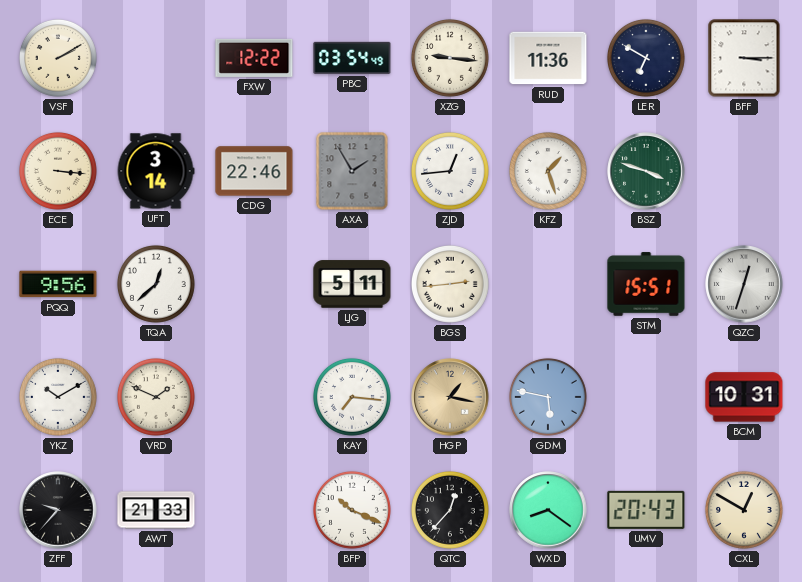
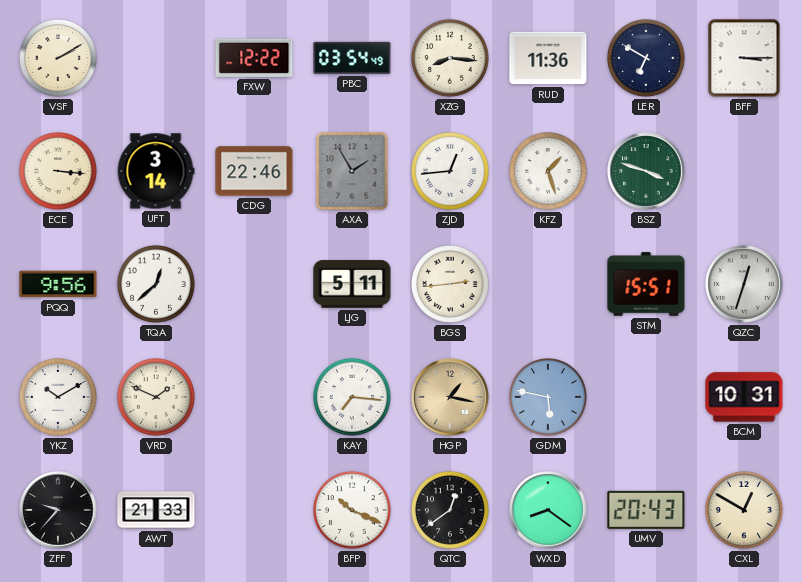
XZG: 9:16 -> 8:16 (450, 58)
QTC: 12:37 -> 12:39 (450, 510)
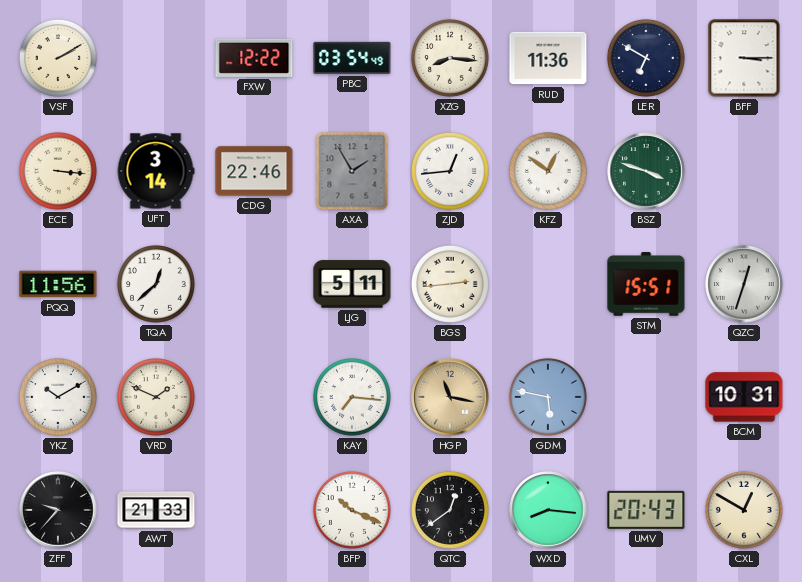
KFZ: 1:27 -> 12:51 (548, 171)
PQQ: 9:56 -> 11:56 (58, 284)
HGP: 1:17 -> 11:17 (450, 397)
WXD: 8:21 -> 8:16 (548, 510)
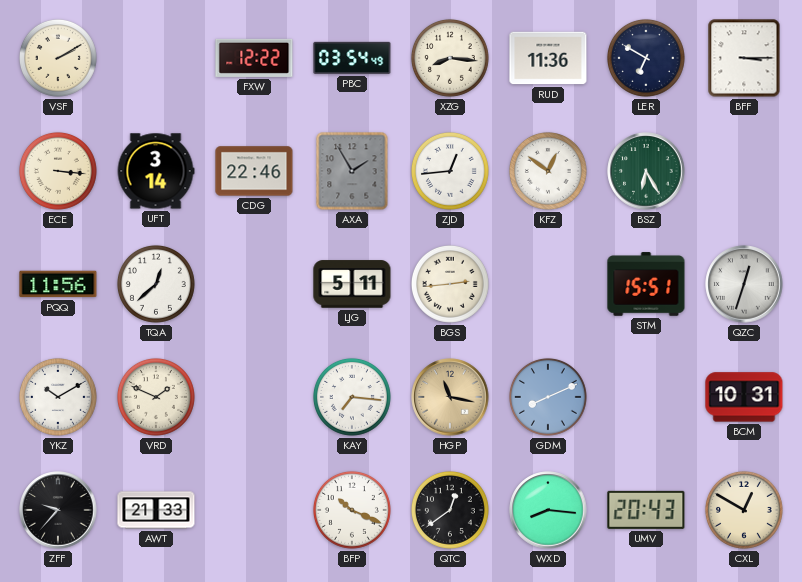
BSZ: 3:48 -> 6:25 (646, 171)
GDM: 5:47 -> 8:11 (548, 397)
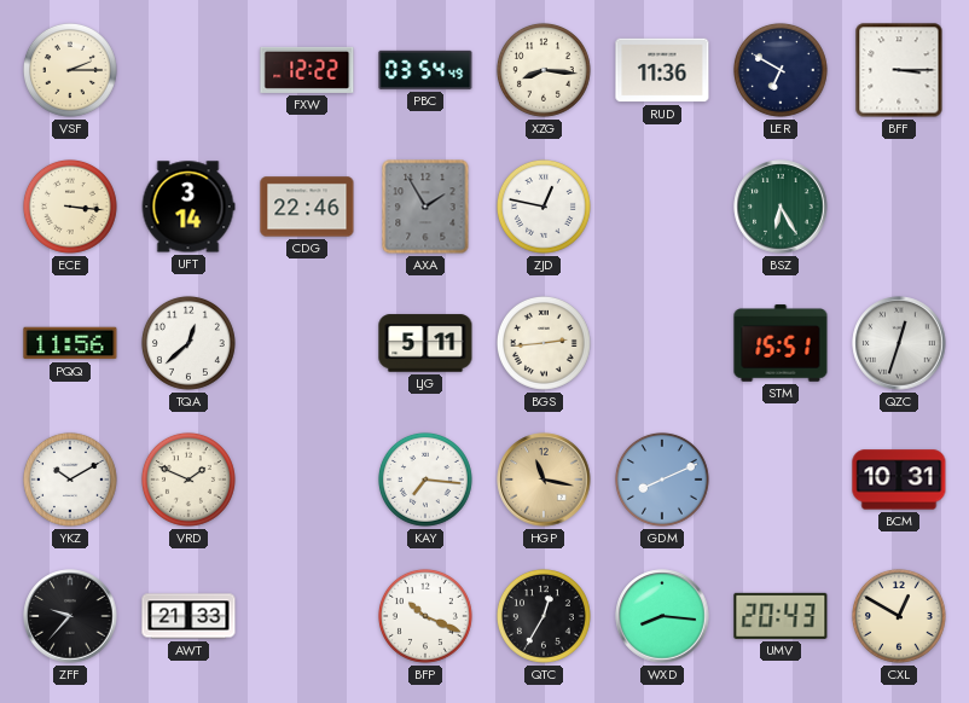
VSF: 2:10 -> 2:15 (70, 70)
ZJD: 12:44 -> 12:47 (544, 207)
KFZ: 12:51 -> none (548, 171)
QTC: 12:39 -> 12:35 (544, 616)
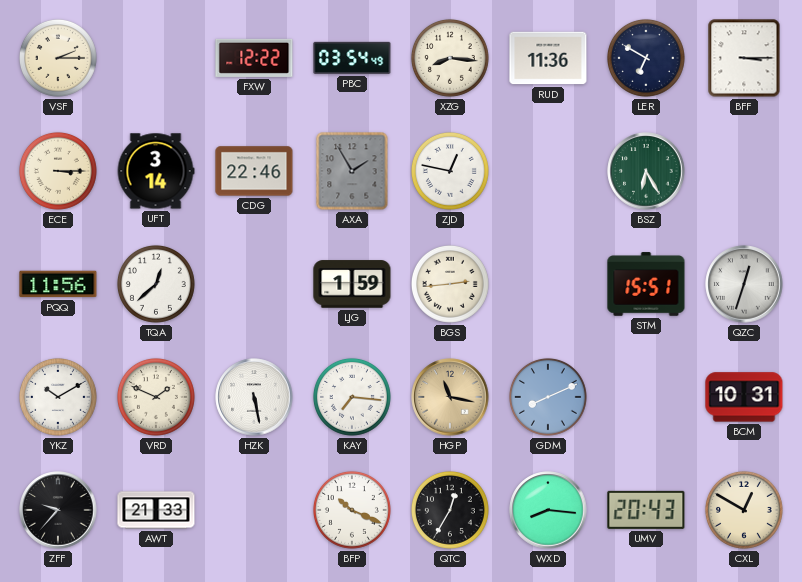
ECE: 3:16 -> 3:15 (58, 171)
LJG: 5:11 -> 1:59 (352, 284)
HZK: none -> 5:28 (254, 397)
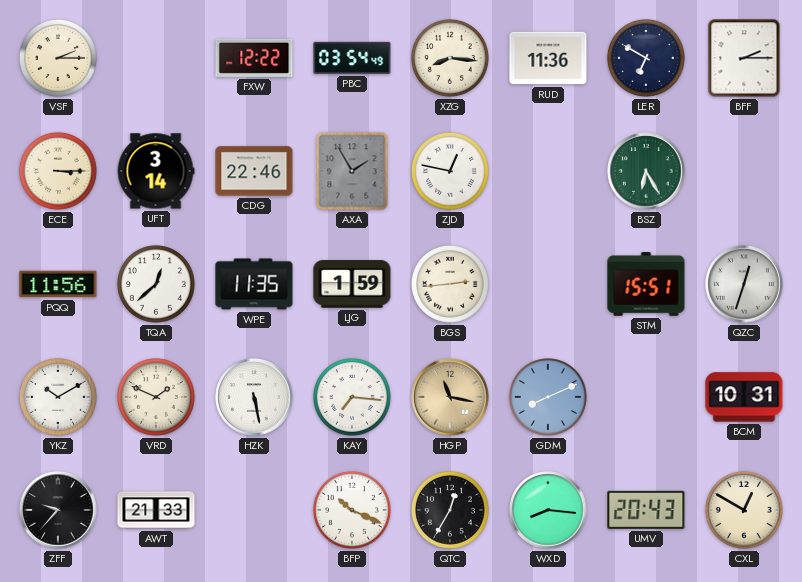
BFF: 3:15 -> 2:15 (744, 58)
WPE: none -> 11:35 (254, 284)
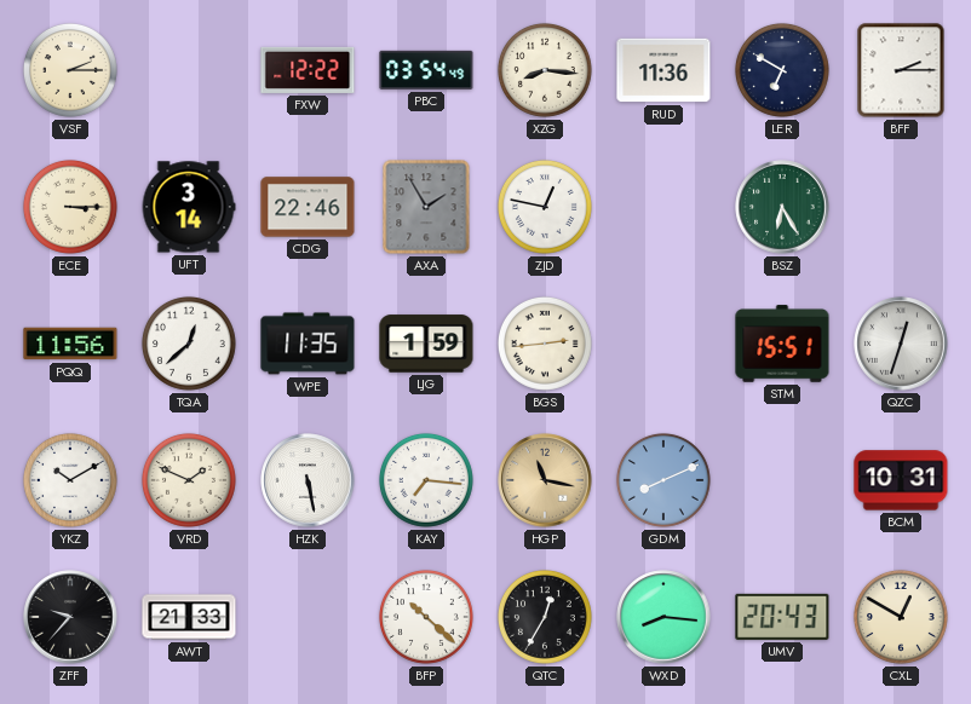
BFP: 10:19 -> 10:22 (426, 617)
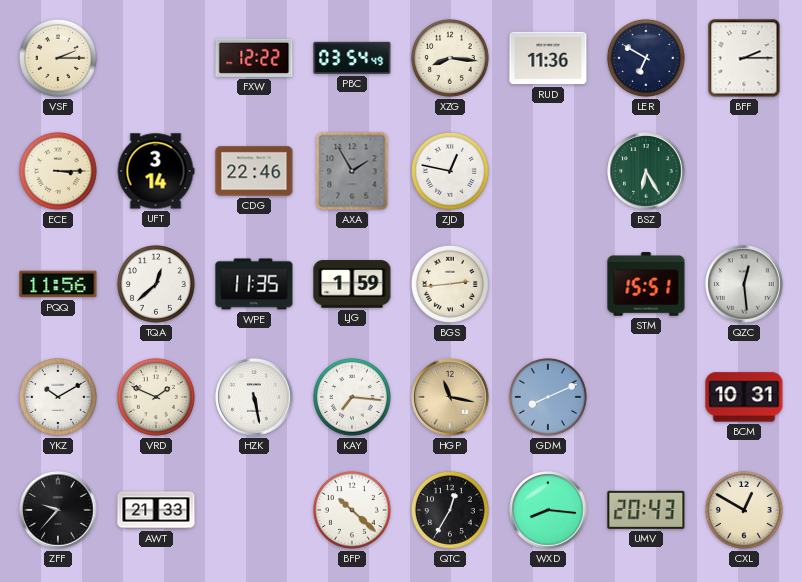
QZC: 12:33 -> 12:29 (744, 284)
